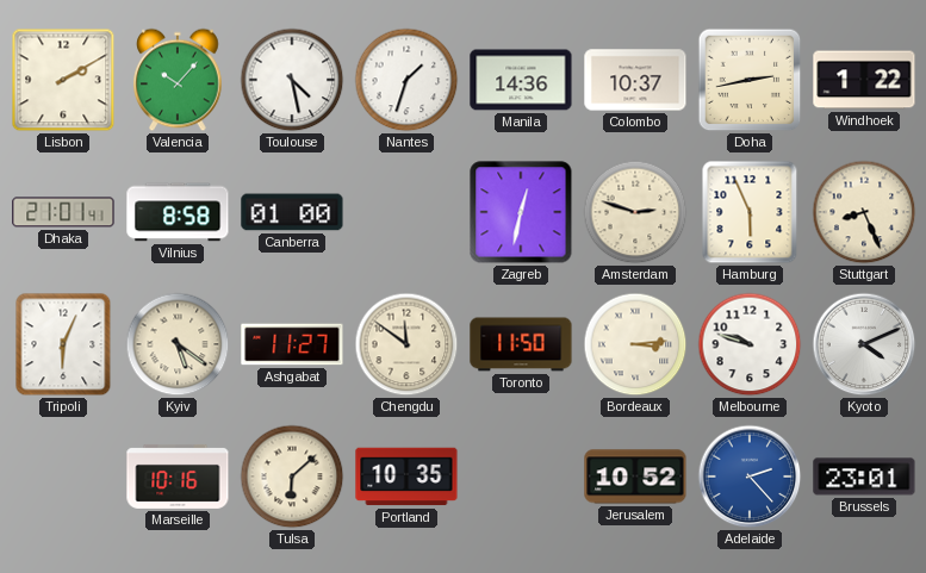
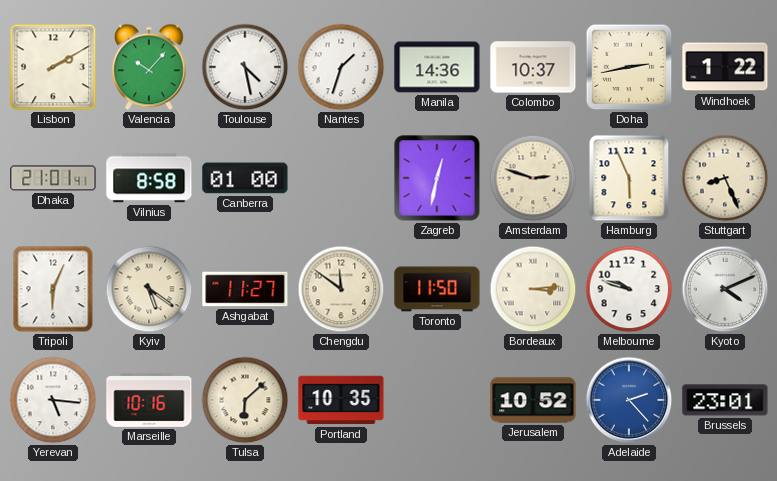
Yerevan: none -> 5:16 (53, 400)
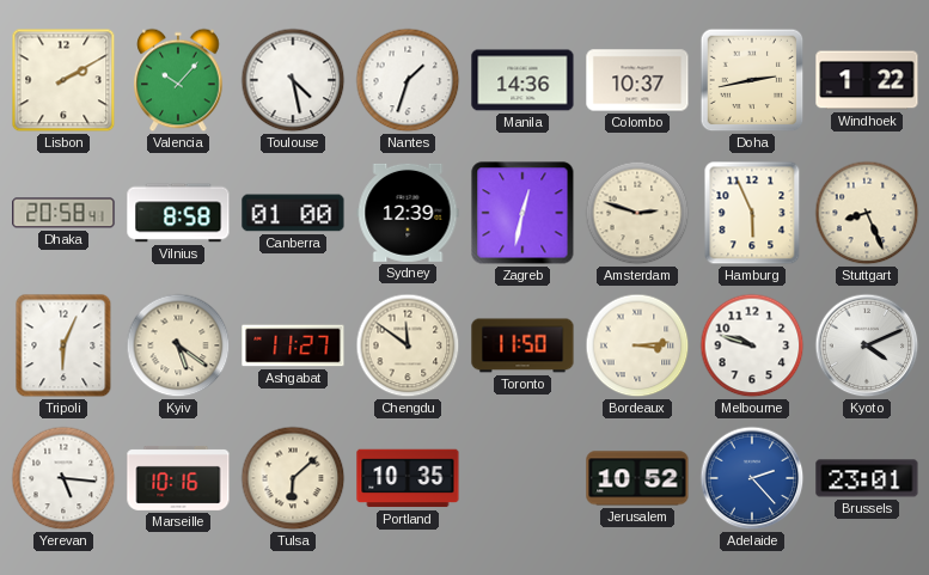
Dhaka: 21:01 -> 20:58 (63, 213)
Sydney: none -> 12:39 (408, 213)
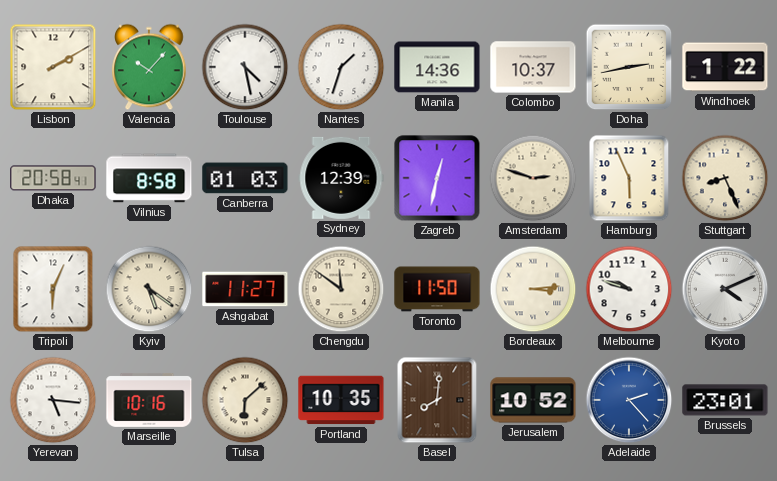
Canberra: 01:00 -> 01:03 (245, 178)
Basel: none -> 8:01 (437, 400)
